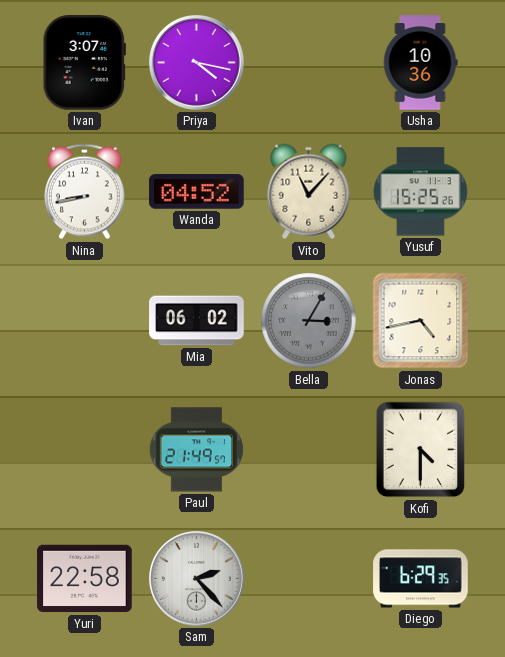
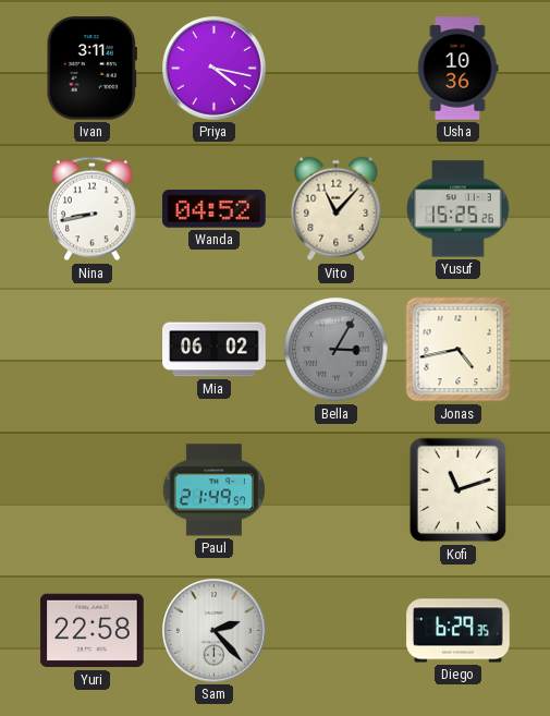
Ivan: 3:07 -> 3:11 (91, 69)
Kofi: 4:30 -> 11:12 (459, 490)
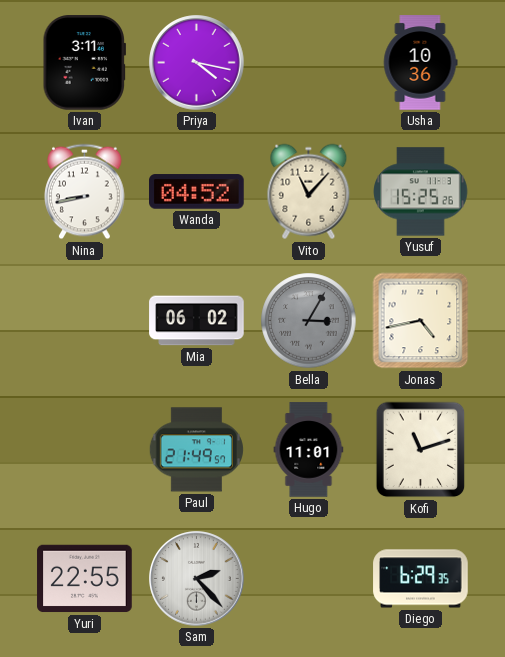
Hugo: none -> 11:01 (309, 450)
Yuri: 22:58 -> 22:55 (85, 579)
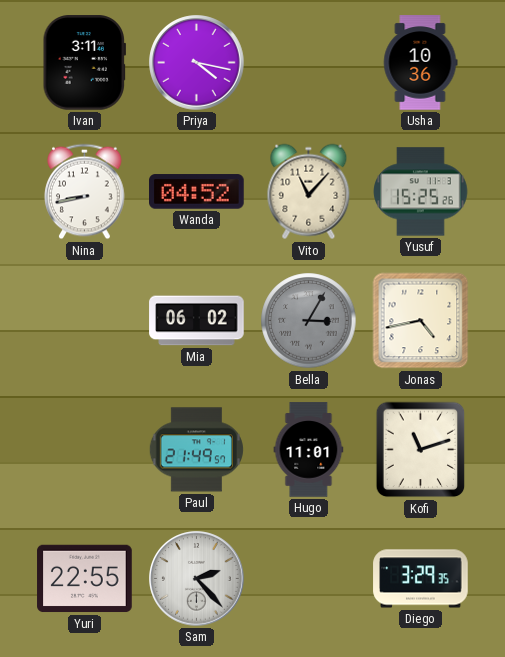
Diego: 6:29 -> 3:29 (421, 579)
